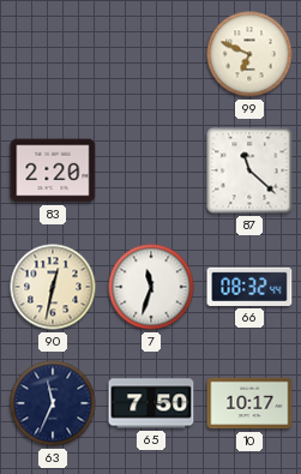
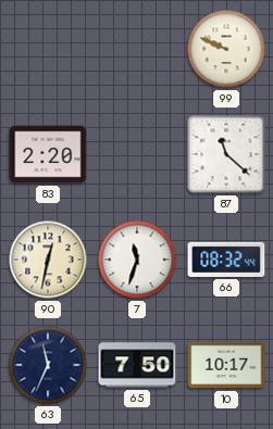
99: 6:49 -> 9:49 (226, 49)
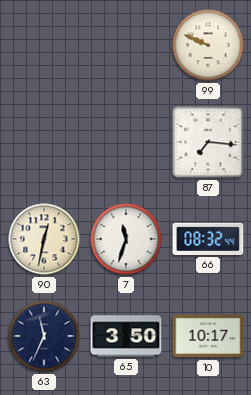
83: 2:20 -> none (48, 154)
87: 11:22 -> 7:16 (208, 142)
65: 7:50 -> 3:50 (126, 336)
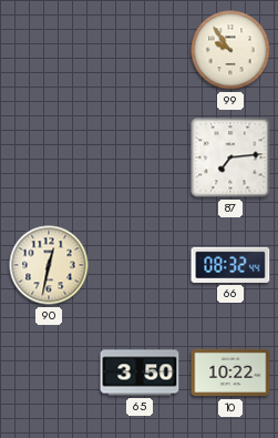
99: 9:49 -> 9:54 (230, 50)
87: 7:16 -> 7:14 (230, 157)
7: 11:33 -> none (126, 239)
63: 11:34 -> none (44, 336)
10: 10:17 -> 10:22 (230, 373)
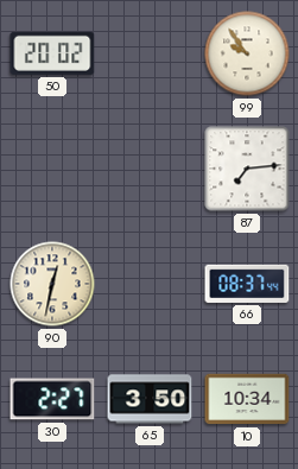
50: none -> 20:02 (52, 53)
66: 08:32 -> 08:37 (247, 284)
30: none -> 2:27 (52, 399)
10: 10:22 -> 10:34 (247, 399)
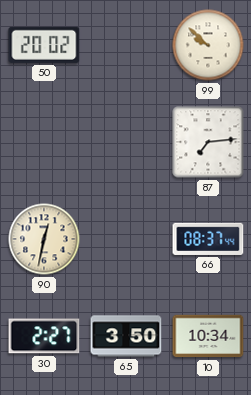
99: 9:54 -> 9:52 (208, 45)
